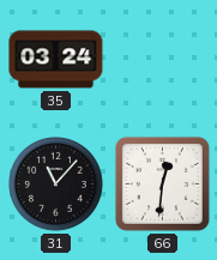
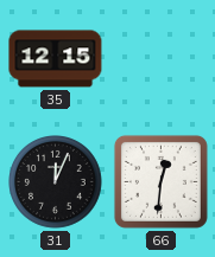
35: 03:24 -> 12:15 (56, 59)
31: 11:07 -> 12:04 (56, 182)
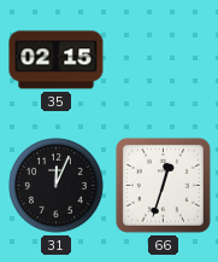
35: 12:15 -> 02:15 (57, 60)
66: 12:31 -> 12:33 (163, 185)
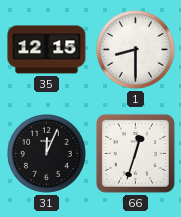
35: 02:15 -> 12:15 (47, 50)
1: none -> 8:30 (136, 50)
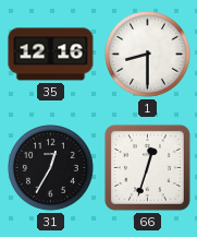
35: 12:15 -> 12:16 (51, 55)
31: 12:04 -> 12:35 (51, 168)
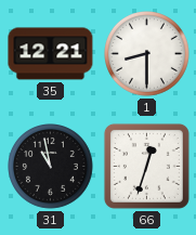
35: 12:16 -> 12:21 (51, 54)
31: 12:35 -> 10:58 (51, 167)
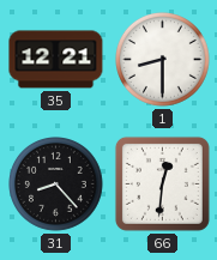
31: 10:58 -> 8:23 (56, 185)
66: 12:33 -> 12:31 (162, 183)
